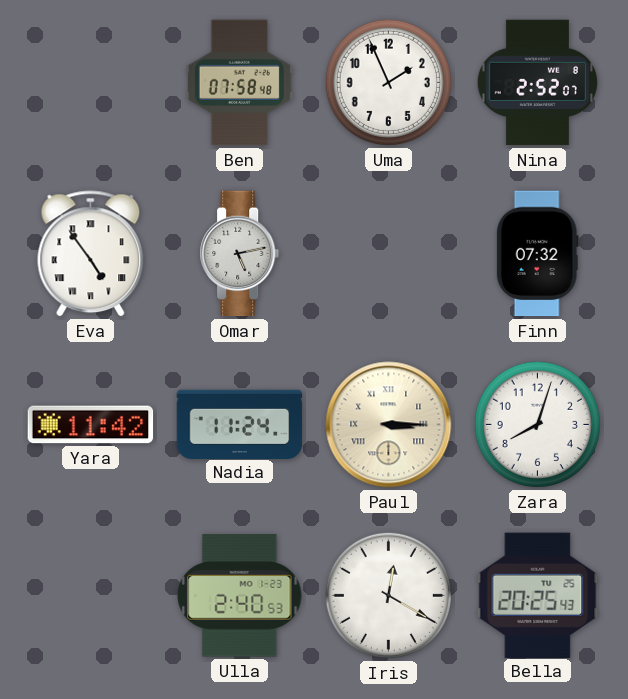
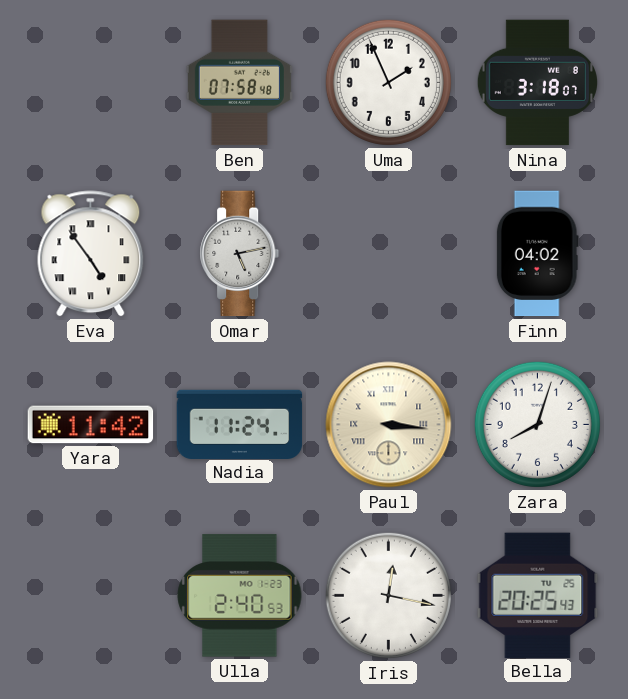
Nina: 2:52 -> 3:18 (537, 83)
Finn: 07:32 -> 04:02 (537, 254)
Paul: 3:15 -> 3:16 (389, 425)
Iris: 12:20 -> 12:17 (388, 595)
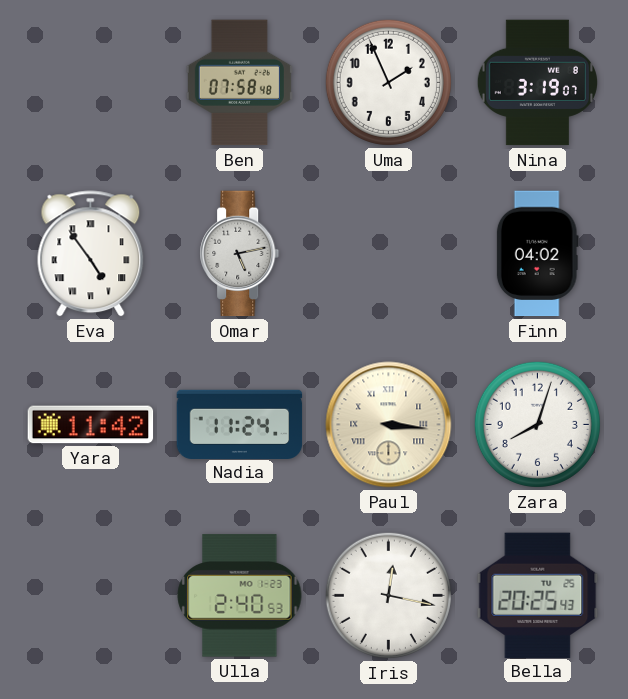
Nina: 3:18 -> 3:19 (537, 83)
